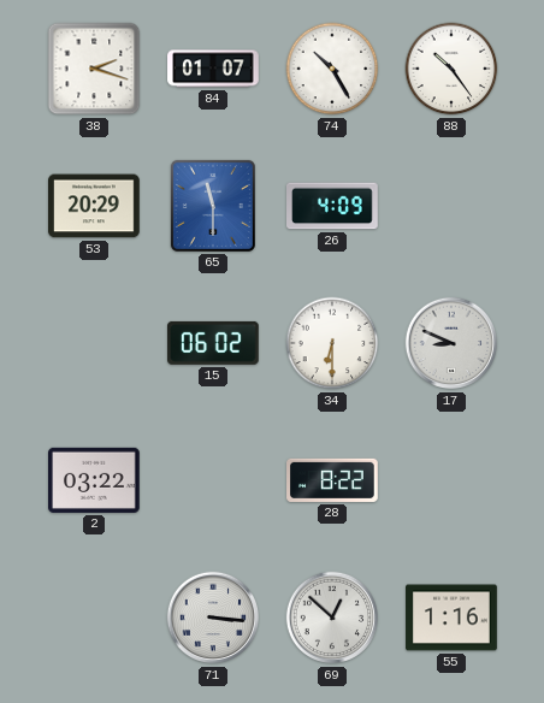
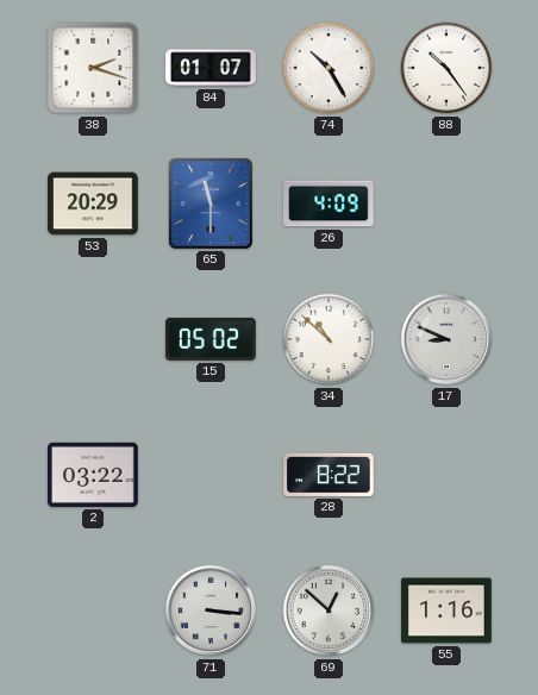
15: 06:02 -> 05:02 (212, 339)
34: 6:30 -> 10:52 (329, 339)
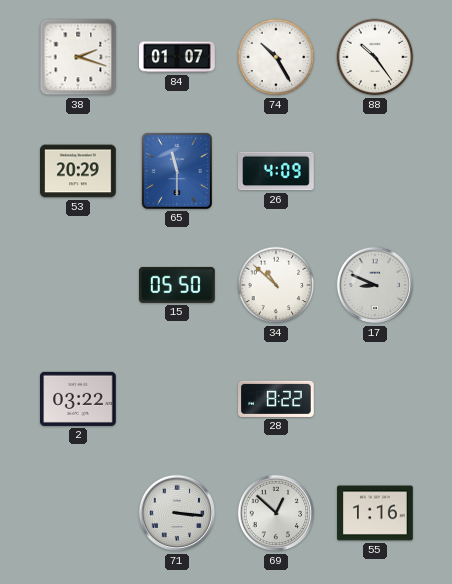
15: 05:02 -> 05:50 (178, 285)
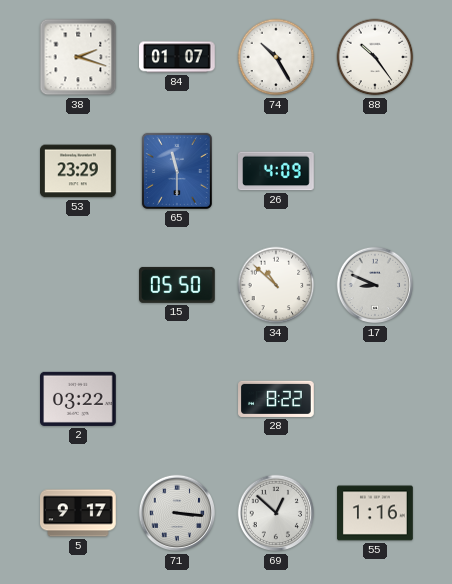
53: 20:29 -> 23:29 (79, 171)
5: none -> 9:17 (79, 513)
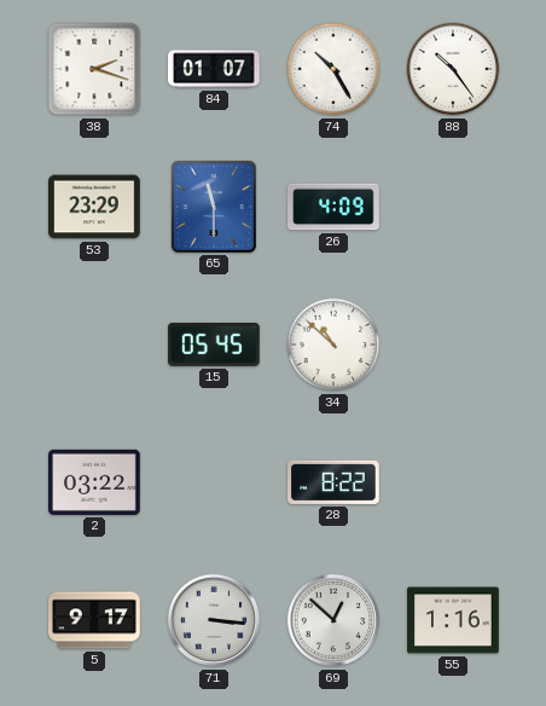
15: 05:50 -> 05:45 (215, 345)
17: 8:49 -> none (375, 285)
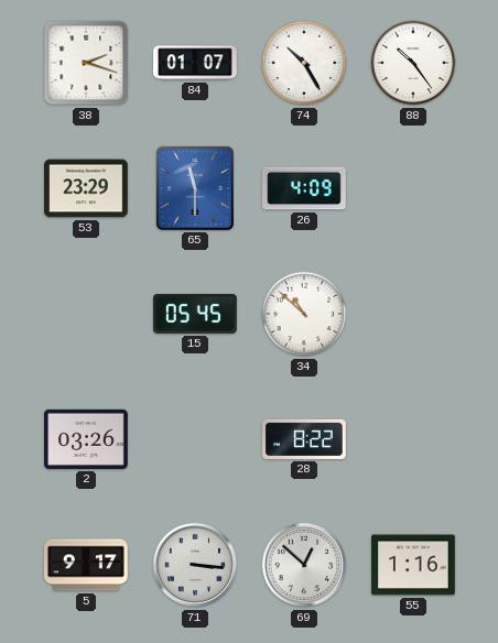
2: 03:22 -> 03:26 (87, 439)
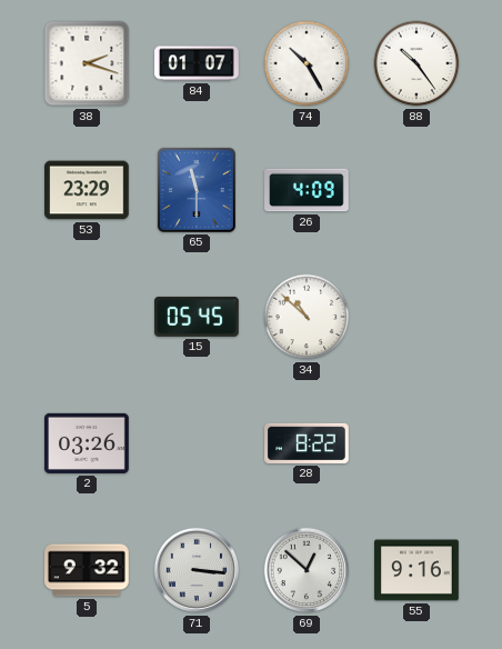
5: 9:17 -> 9:32 (88, 570)
55: 1:16 -> 9:16 (416, 570)
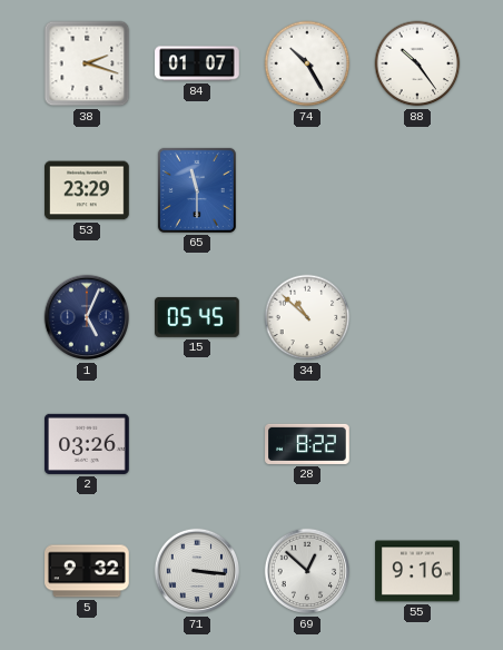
26: 4:09 -> none (307, 190)
1: none -> 5:04 (87, 317)
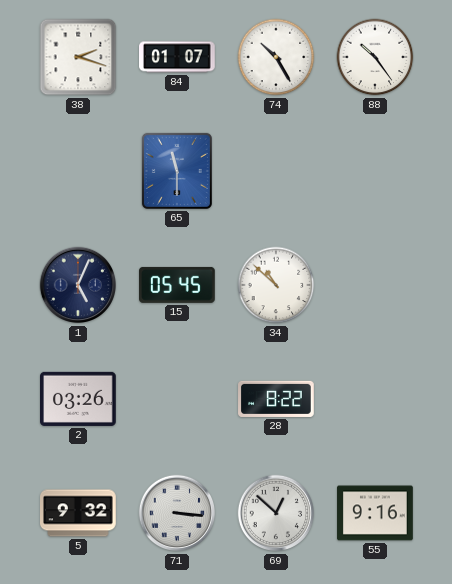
53: 23:29 -> none (88, 190)
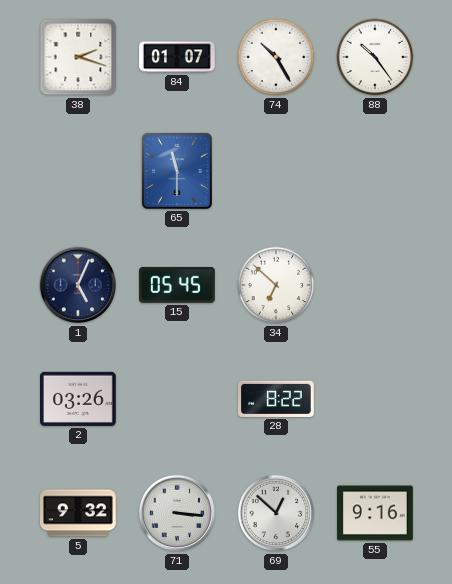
34: 10:52 -> 6:52 (276, 285)
